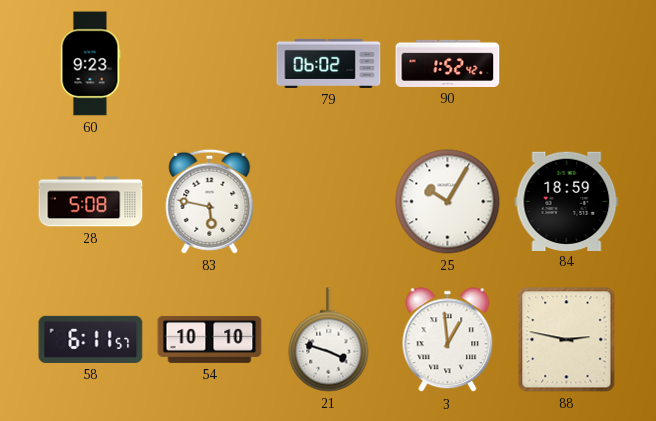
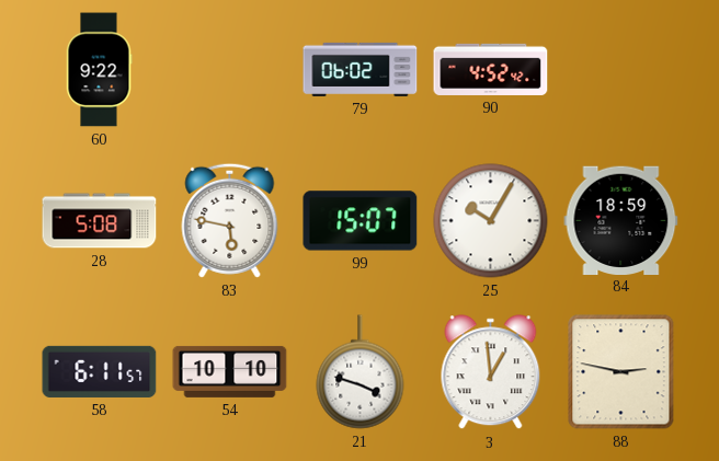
60: 9:23 -> 9:22 (99, 70)
90: 1:52 -> 4:52 (491, 69)
99: none -> 15:07 (361, 221)
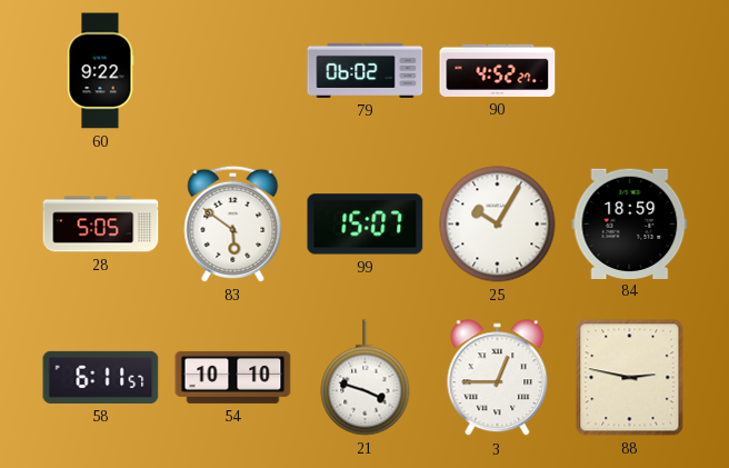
90: 4:52:42 -> 4:52:27 (498, 70)
28: 5:08 -> 5:05 (101, 225)
83: 5:47 -> 5:51 (233, 223)
3: 12:59 -> 12:45 (498, 378)
